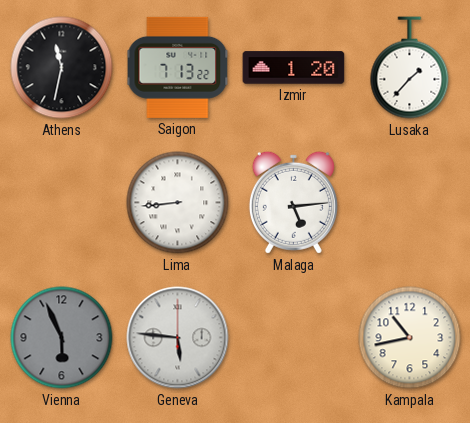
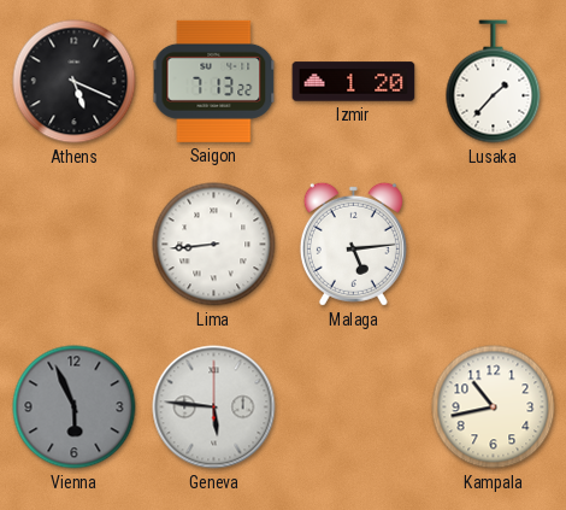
Athens: 11:32 -> 5:19 (75, 82)
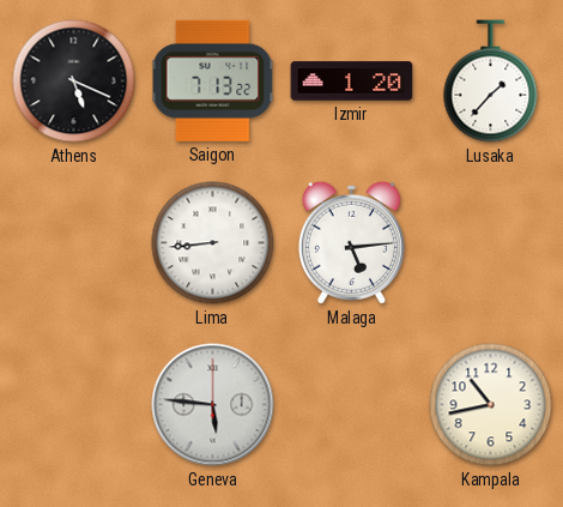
Vienna: 5:56 -> none (75, 408)
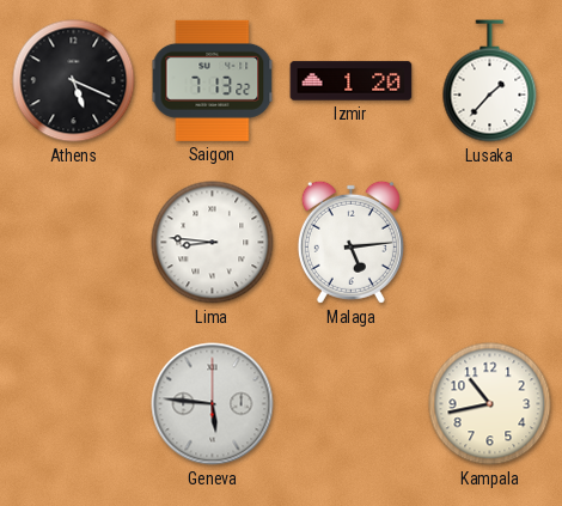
Lima: 8:44 -> 8:46 (213, 243)
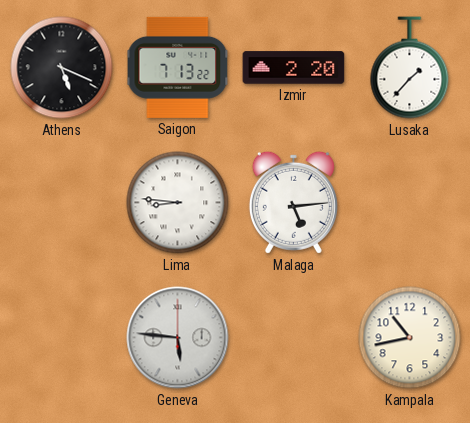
Izmir: 1:20 -> 2:20 (294, 68)
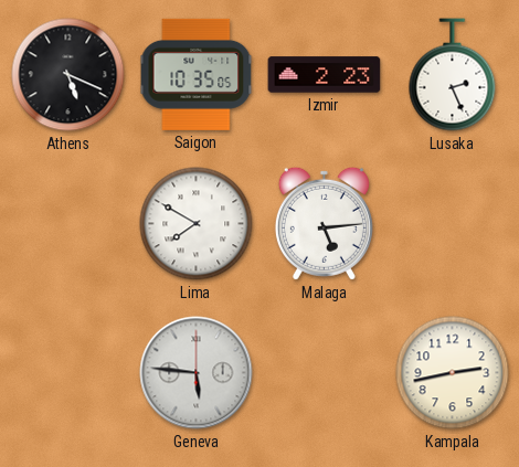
Saigon: 7:13 -> 10:35 (197, 74)
Izmir: 2:20 -> 2:23 (325, 75)
Lusaka: 1:37 -> 2:26 (453, 75)
Lima: 8:46 -> 7:50 (197, 224)
Kampala: 10:43 -> 2:43 (453, 373)
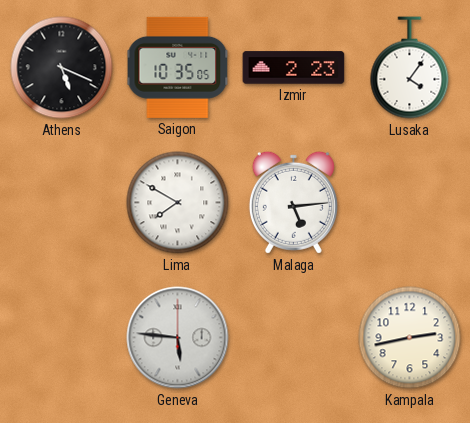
Lusaka: 2:26 -> 4:06 (410, 68)
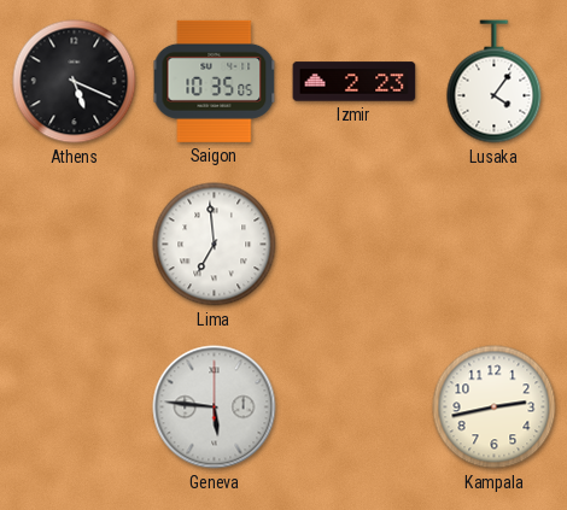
Lima: 7:50 -> 6:59 (215, 245)
Malaga: 5:14 -> none (293, 202)
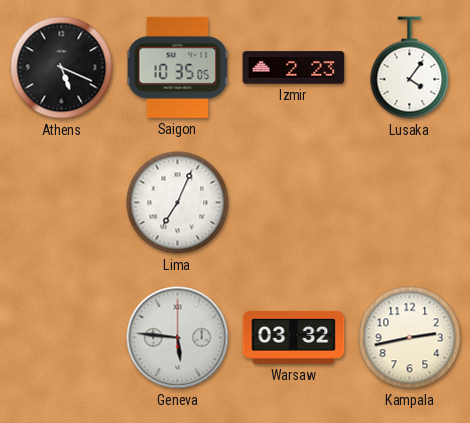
Lima: 6:59 -> 7:04 (178, 203)
Warsaw: none -> 03:32 (294, 337)
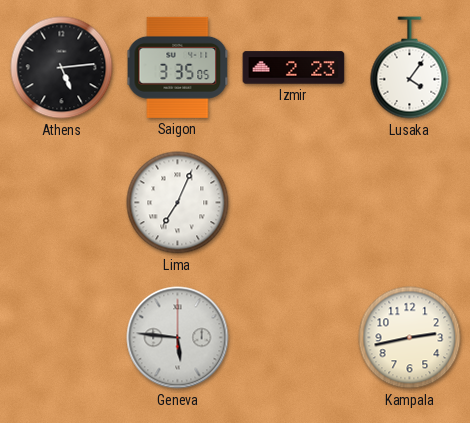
Athens: 5:19 -> 5:14 (62, 68)
Saigon: 10:35 -> 3:35 (178, 67)
Warsaw: 03:32 -> none (294, 337)
